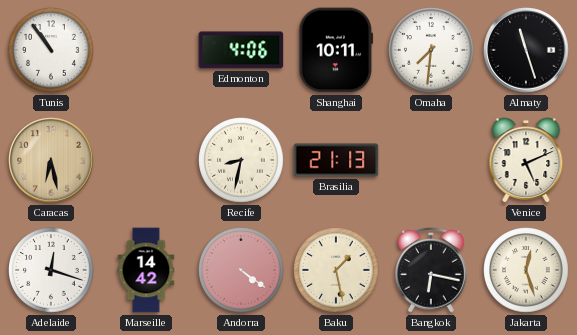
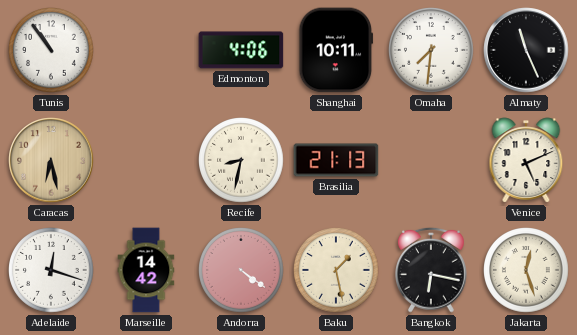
Almaty: 11:27 -> 11:26 (526, 50)
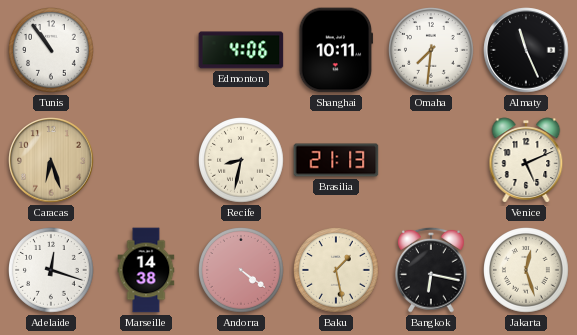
Caracas: 6:28 -> 6:27 (51, 160)
Marseille: 14:42 -> 14:38 (146, 270)
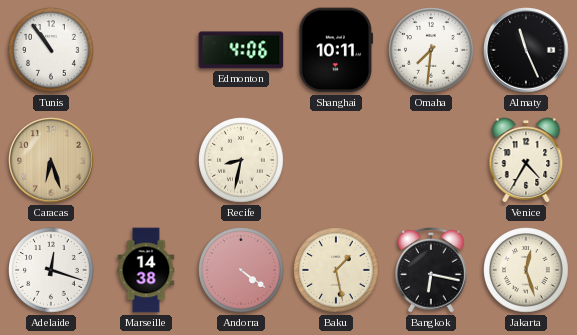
Brasilia: 21:13 -> none (336, 160)
Venice: 5:11 -> 4:35 (526, 160)
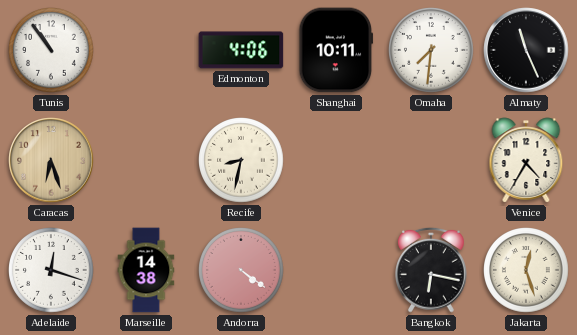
Baku: 1:28 -> none (337, 271)
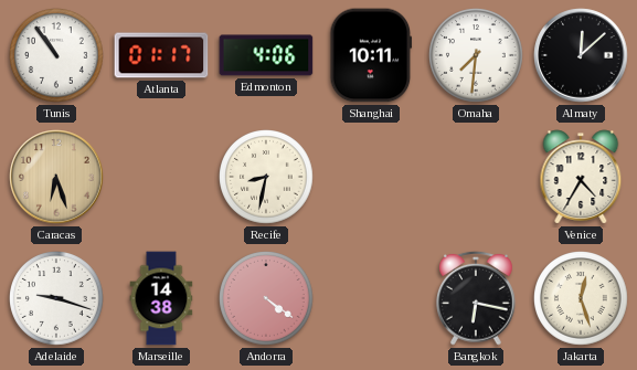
Atlanta: none -> 01:17 (161, 55)
Almaty: 11:26 -> 12:08 (581, 55)
Adelaide: 12:18 -> 9:18 (57, 299)
